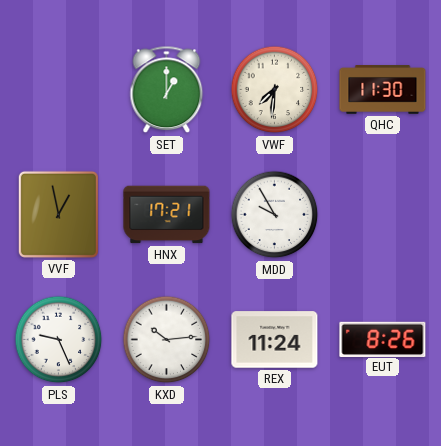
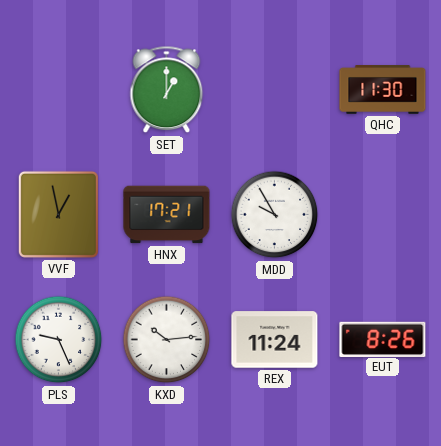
VWF: 7:31 -> none (275, 90)
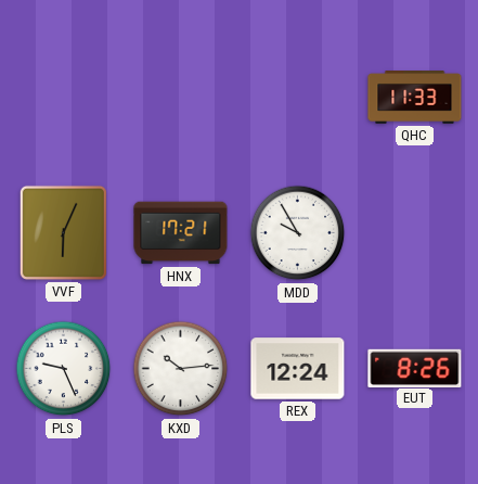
SET: 1:00 -> none (167, 90)
QHC: 11:30 -> 11:33 (415, 98)
VVF: 12:58 -> 6:04 (63, 232)
REX: 11:24 -> 12:24 (298, 369)
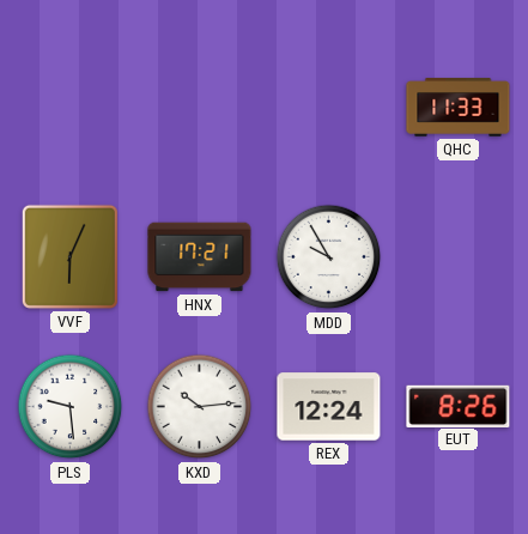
PLS: 9:26 -> 9:29 (71, 407)
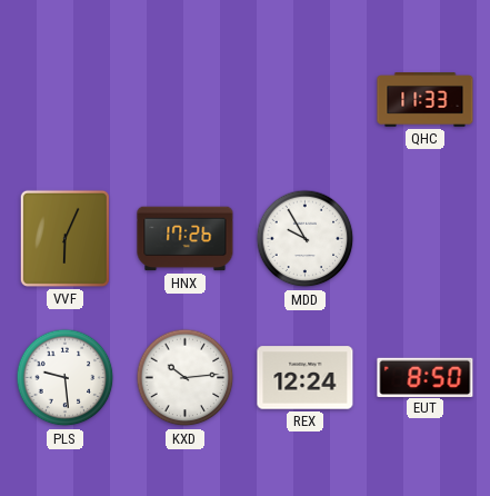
HNX: 17:21 -> 17:26 (186, 239)
EUT: 8:26 -> 8:50 (426, 377)
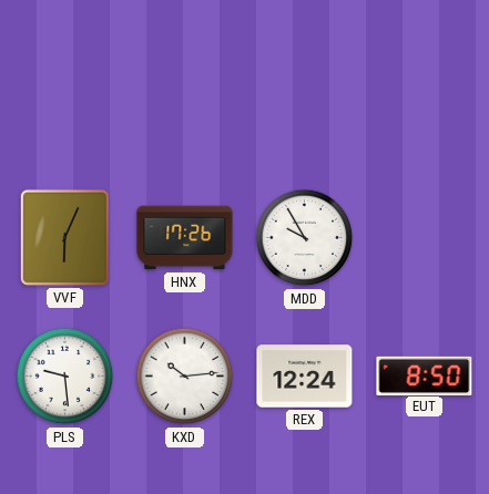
QHC: 11:33 -> none (426, 100)
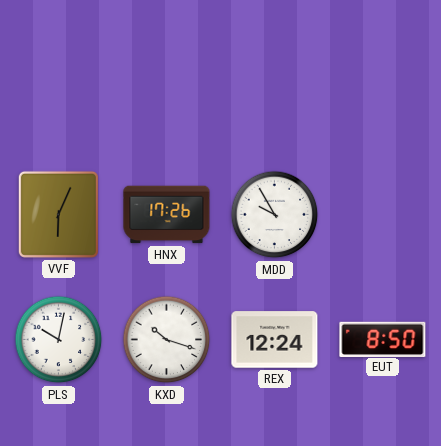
PLS: 9:29 -> 10:02 (59, 340)
KXD: 10:14 -> 10:18 (167, 340)
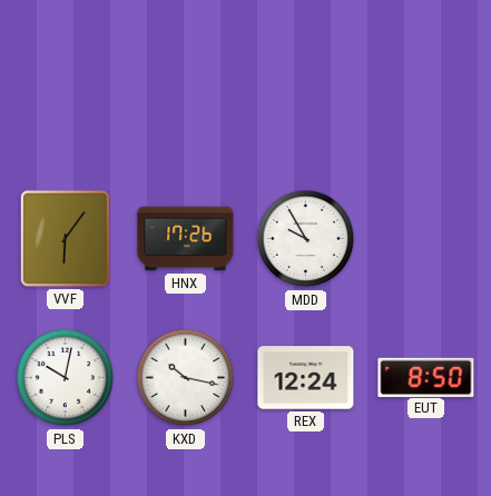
VVF: 6:04 -> 6:06 (65, 238)
KXD: 10:18 -> 10:17 (186, 378)
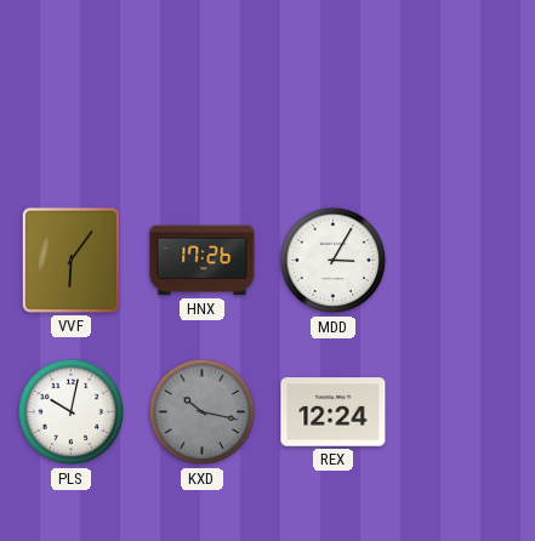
MDD: 9:55 -> 3:05 (334, 261)
KXD dial: white -> grey (203, 412)
EUT: 8:50 -> none (426, 377)
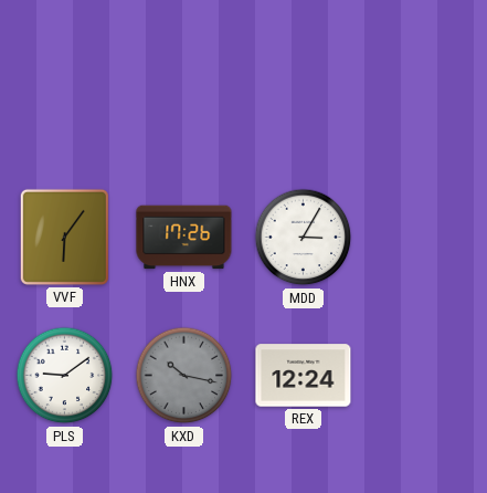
PLS: 10:02 -> 9:09 (65, 376)
